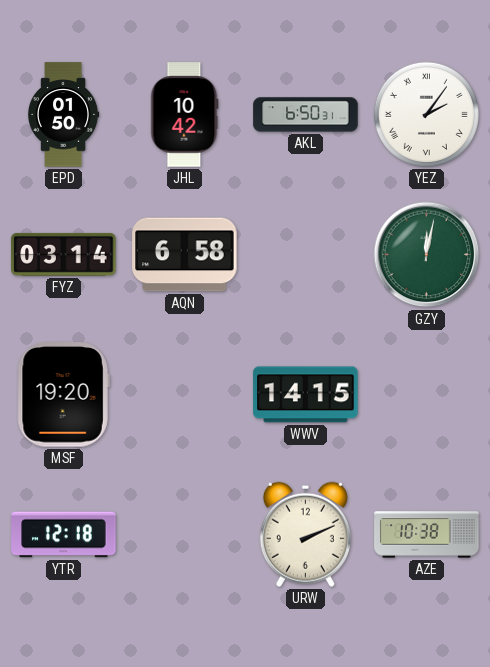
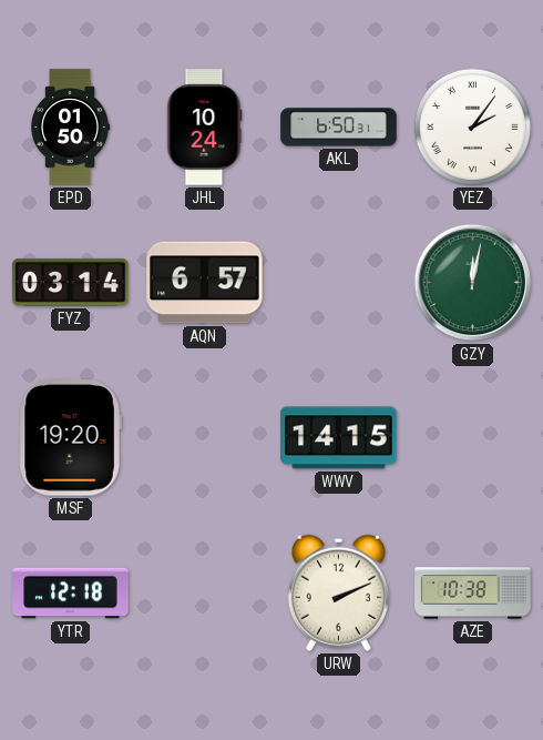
JHL: 10:42 -> 10:24 (205, 128)
AQN: 6:58 -> 6:57 (205, 283)
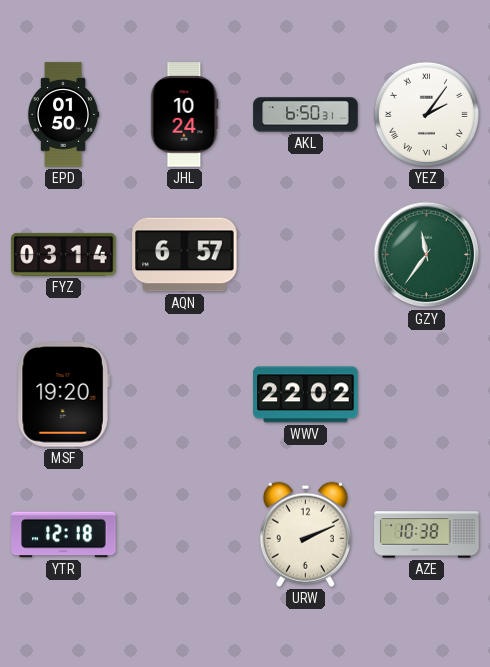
GZY: 12:02 -> 11:36 (427, 255)
WWV: 14:15 -> 22:02 (306, 395)
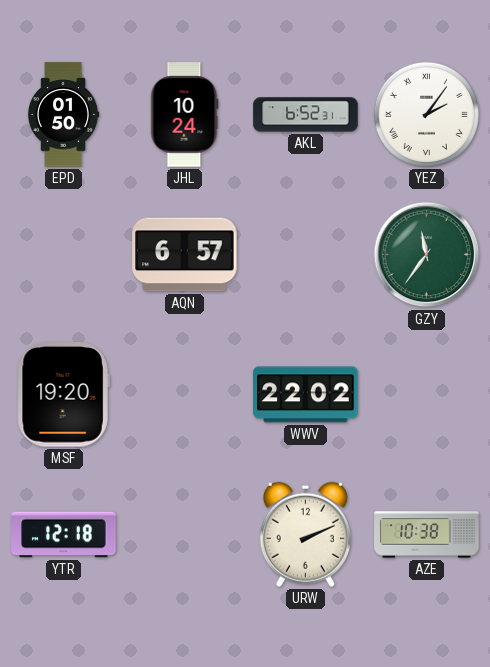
AKL: 6:50 -> 6:52 (306, 115)
FYZ: 03:14 -> none (64, 254)
